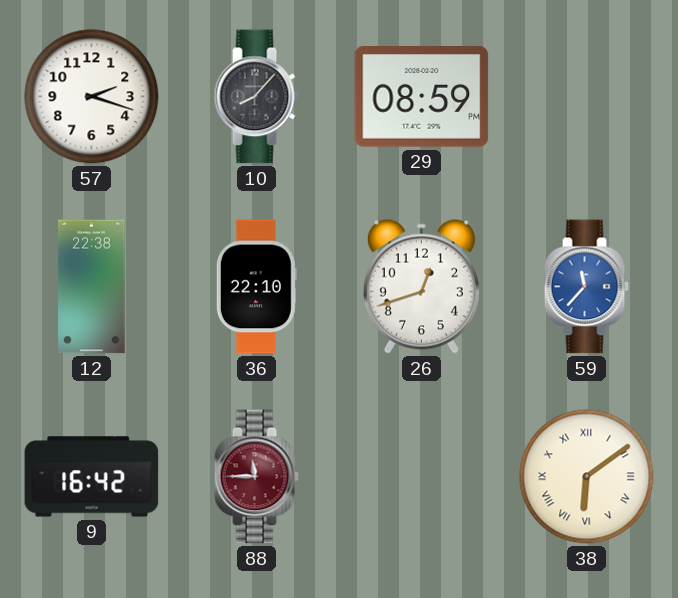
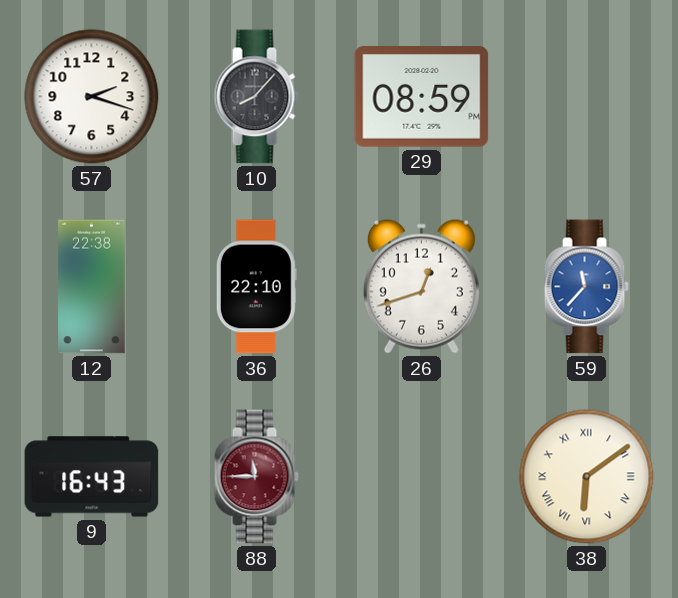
9: 16:42 -> 16:43 (92, 477)
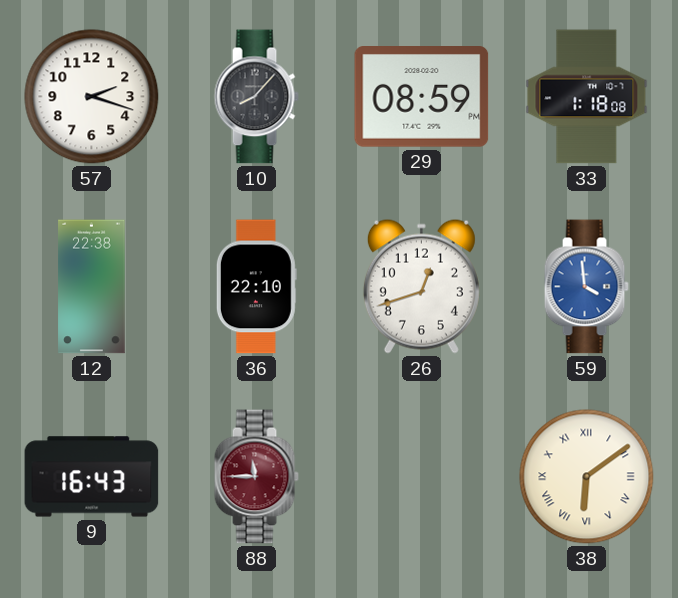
33: none -> 1:18 (587, 97)
59: 11:37 -> 3:59 (586, 287)
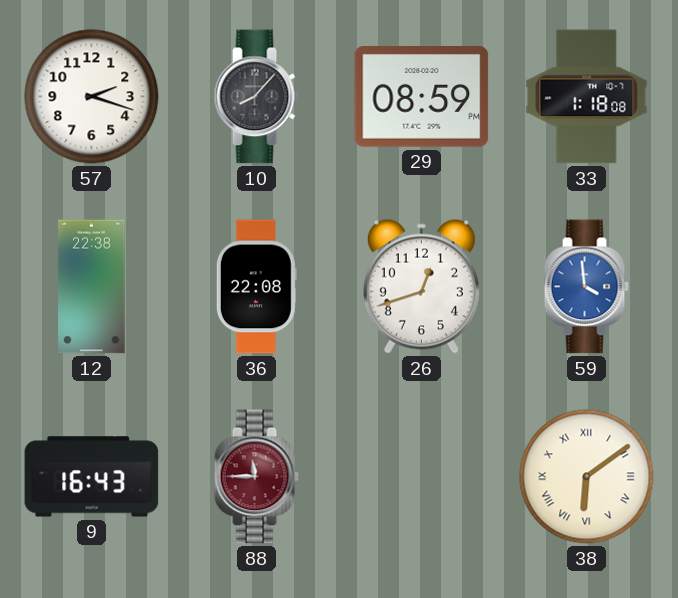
36: 22:10 -> 22:08 (256, 287)
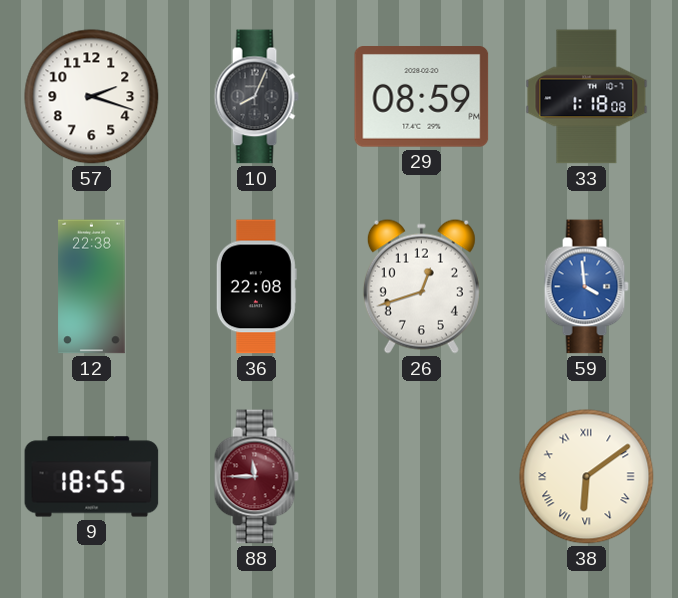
10: 8:07 -> 8:04 (256, 97)
9: 16:43 -> 18:55 (92, 477)
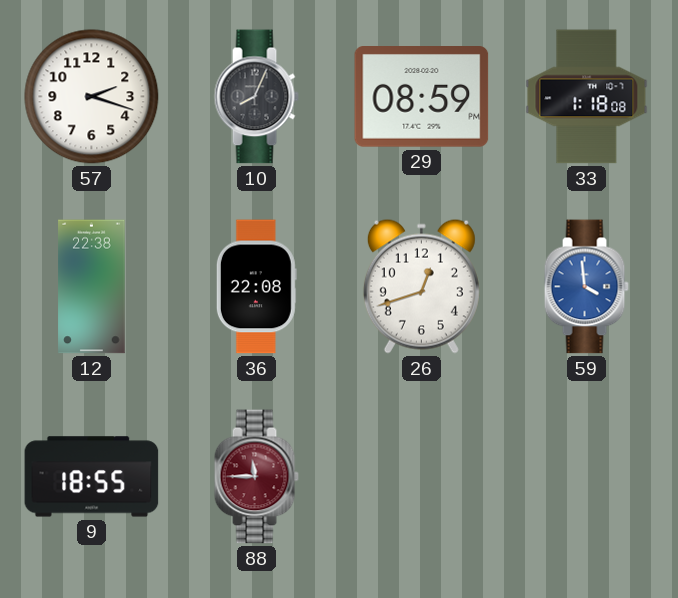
38: 6:09 -> none (587, 477)
